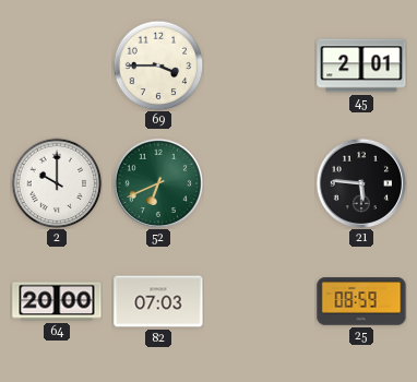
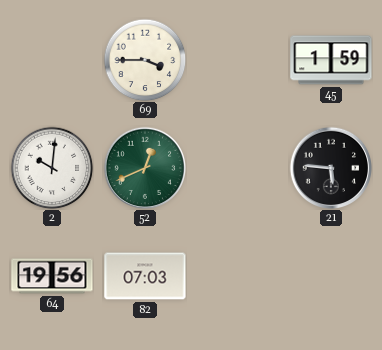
45: 2:01 -> 1:59 (331, 60)
2: 10:00 -> 10:01 (52, 168)
52: 6:41 -> 12:41 (144, 167)
64: 20:00 -> 19:56 (52, 276)
25: 08:59 -> none (361, 301)
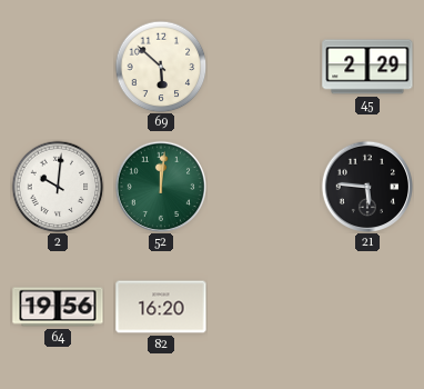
69: 3:45 -> 5:52 (161, 67)
45: 1:59 -> 2:29 (367, 67)
52: 12:41 -> 12:01 (160, 186)
82: 07:03 -> 16:20 (161, 307)
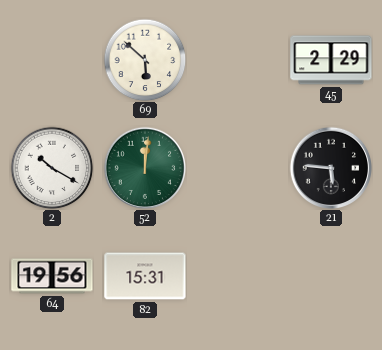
2: 10:01 -> 10:20 (52, 168)
82: 16:20 -> 15:31 (145, 276)
